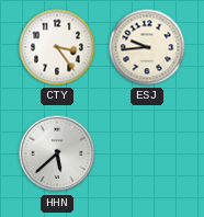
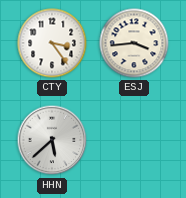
ESJ: 9:44 -> 3:44 (134, 43)
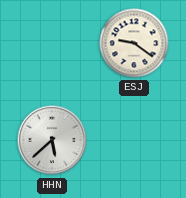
CTY: 3:24 -> none (52, 43)
ESJ: 3:44 -> 9:21 (134, 43)
